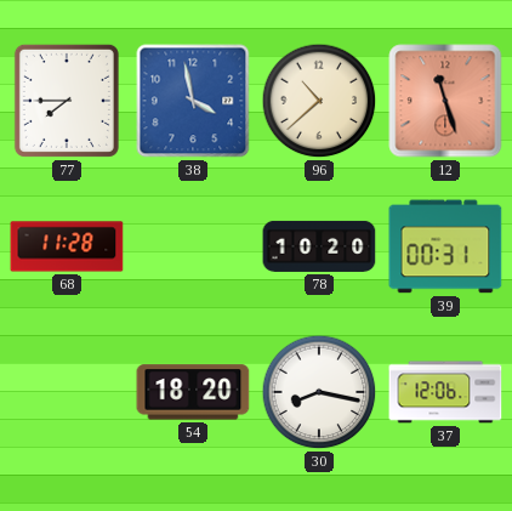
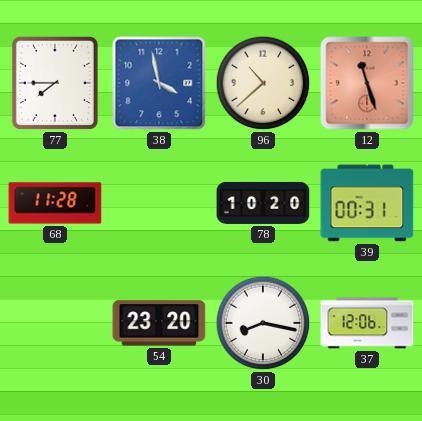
54: 18:20 -> 23:20 (159, 323)
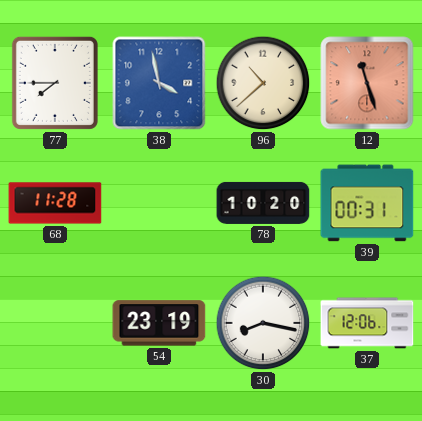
54: 23:20 -> 23:19 (159, 323)
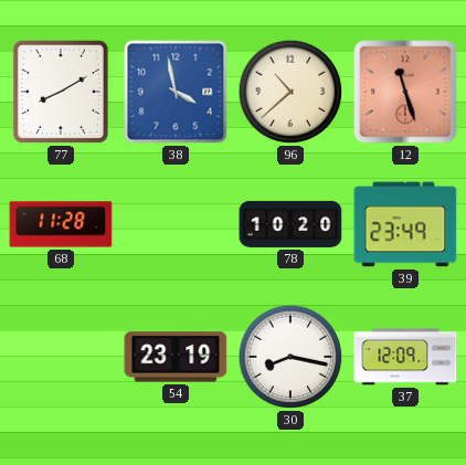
77: 7:45 -> 8:10 (61, 92)
39: 00:31 -> 23:49 (405, 224)
37: 12:06 -> 12:09 (405, 357)
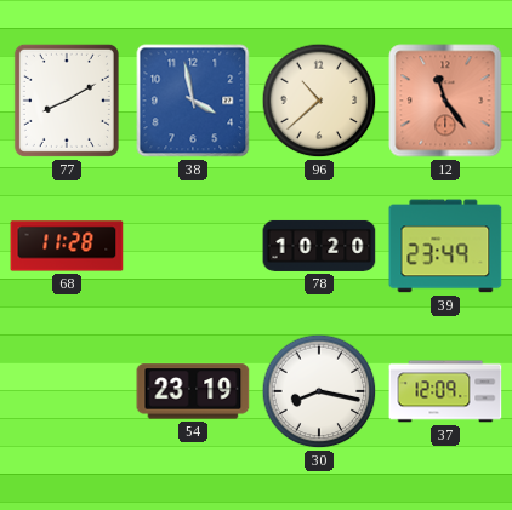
12: 11:27 -> 11:24 (445, 101)
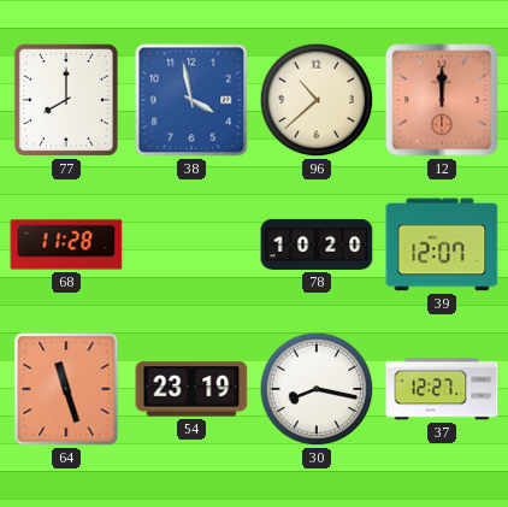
77: 8:10 -> 8:00 (66, 100)
12: 11:24 -> 12:00 (442, 100)
39: 23:49 -> 12:07 (442, 244)
64: none -> 11:27 (66, 389)
37: 12:09 -> 12:27 (442, 389)
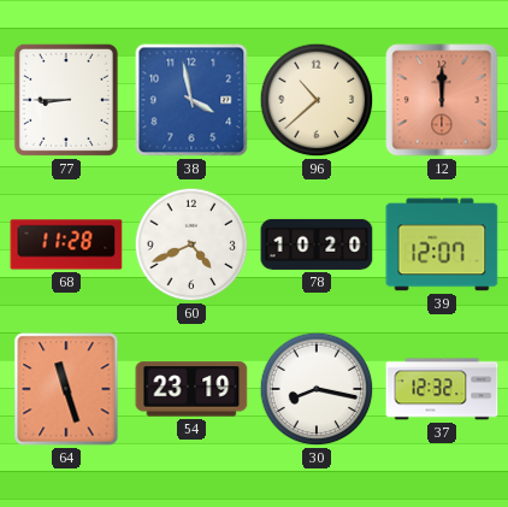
77: 8:00 -> 8:45 (66, 100)
60: none -> 4:41 (191, 244)
37: 12:27 -> 12:32 (442, 389)
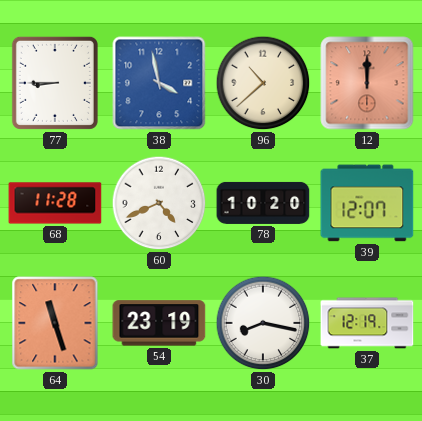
37: 12:32 -> 12:19 (367, 323)
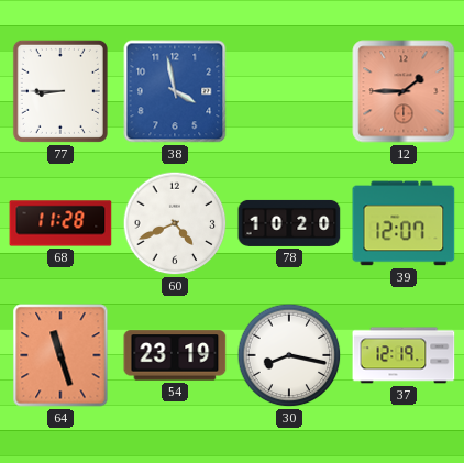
96: 10:38 -> none (263, 83)
12: 12:00 -> 1:45 (404, 91)
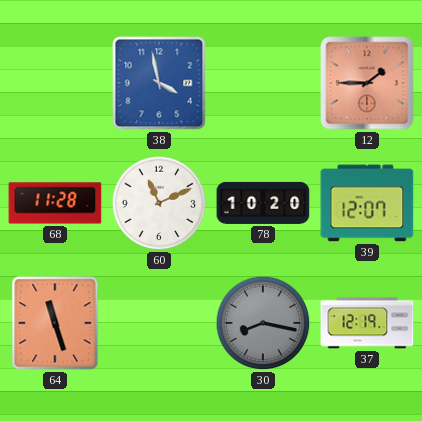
77: 8:45 -> none (60, 91)
60: 4:41 -> 11:11 (159, 203)
54: 23:19 -> none (175, 355)
30 dial: white -> grey (263, 323)
